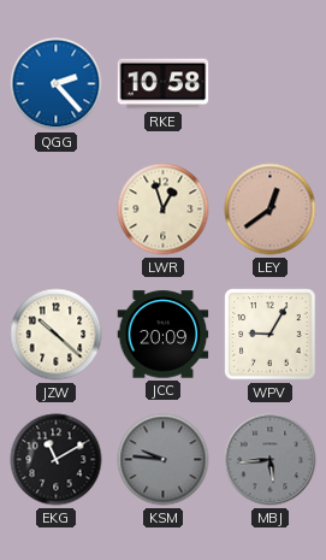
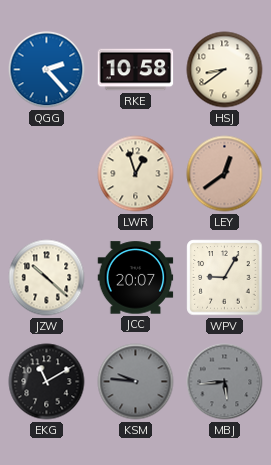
HSJ: none -> 8:39 (225, 70)
JCC: 20:09 -> 20:07 (136, 278)
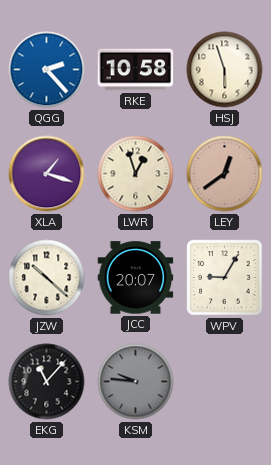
HSJ: 8:39 -> 5:57 (225, 70)
XLA: none -> 1:18 (47, 174)
EKG: 11:10 -> 11:07 (47, 382)
MBJ: 5:44 -> none (225, 382)
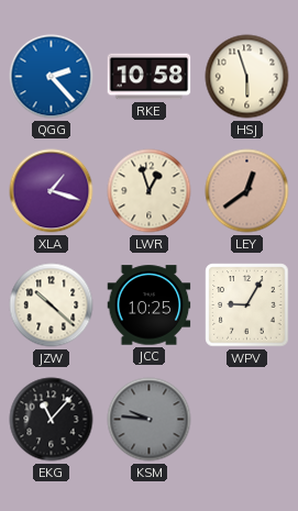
JCC: 20:07 -> 10:25 (150, 306)
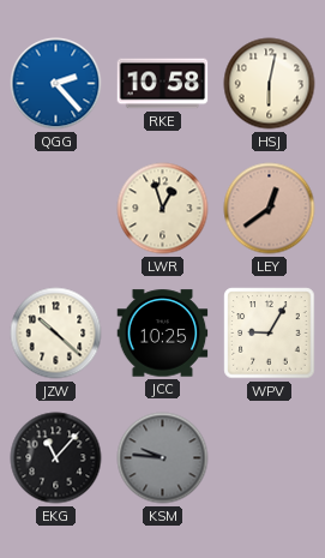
HSJ: 5:57 -> 6:02 (270, 84)
XLA: 1:18 -> none (52, 191)
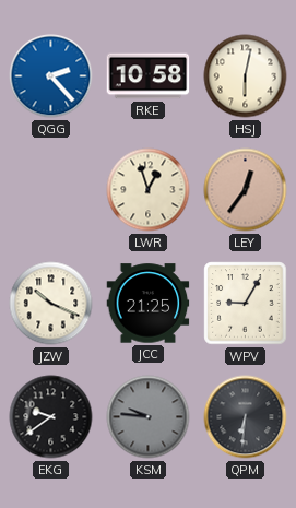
LEY: 12:39 -> 12:36 (246, 190)
JZW: 10:22 -> 10:19 (51, 304)
JCC: 10:25 -> 21:25 (149, 304)
EKG: 11:07 -> 9:39 (51, 417)
QPM: none -> 6:31 (246, 417)
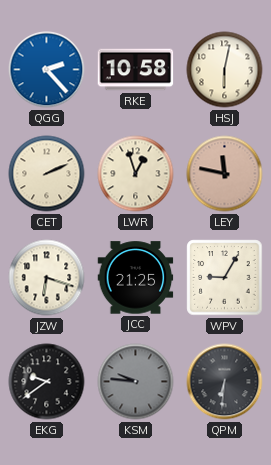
CET: none -> 2:11 (47, 174)
LEY: 12:36 -> 11:47 (225, 174)
JZW: 10:19 -> 6:18 (47, 278)
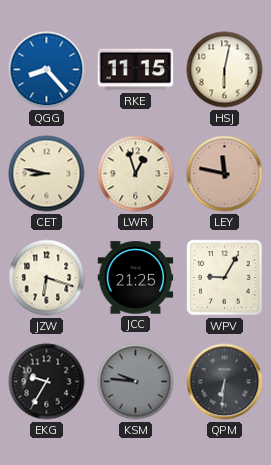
QGG: 2:23 -> 8:23 (47, 70)
RKE: 10:58 -> 11:15 (136, 70)
CET: 2:11 -> 8:47 (47, 174)
EKG: 9:39 -> 9:35 (47, 382)
